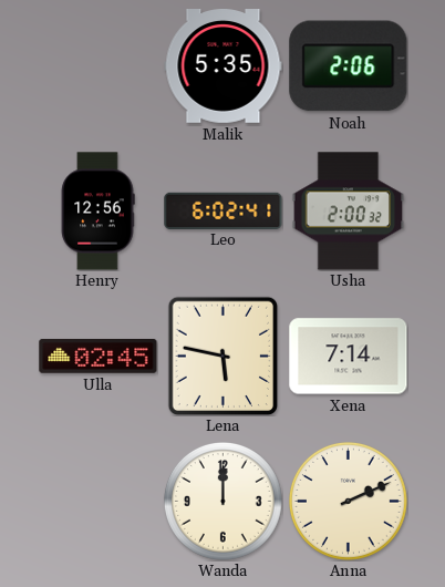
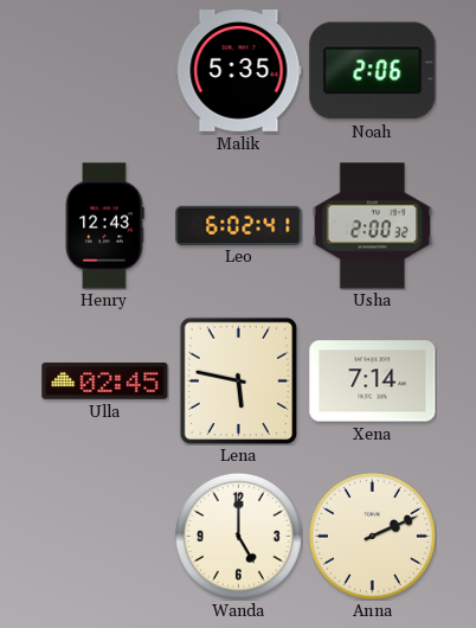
Henry: 12:56 -> 12:43 (104, 226)
Wanda: 12:00 -> 5:00 (239, 537)
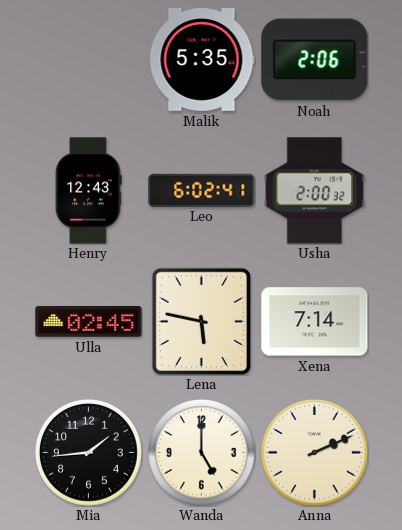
Mia: none -> 1:44 (89, 453)
